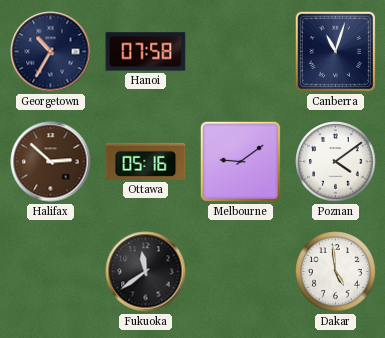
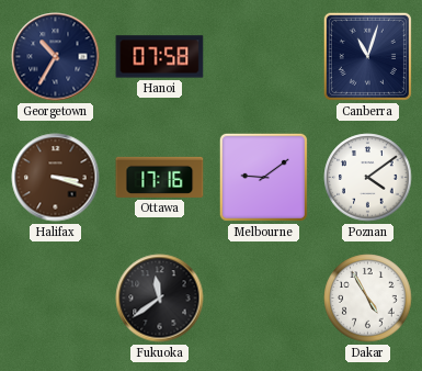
Halifax: 2:52 -> 3:18 (56, 178)
Ottawa: 05:16 -> 17:16 (160, 177)
Dakar: 4:59 -> 4:55 (368, 299)
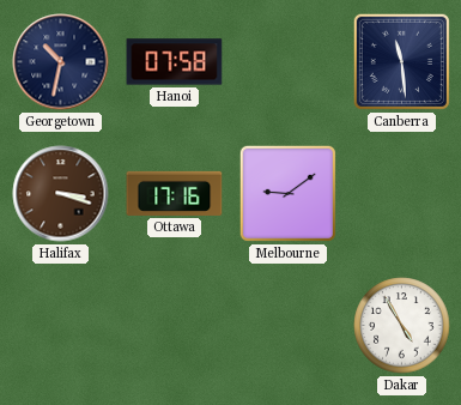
Georgetown: 10:35 -> 10:32 (61, 62)
Canberra: 11:03 -> 11:29 (401, 61)
Poznan: 4:09 -> none (368, 178)
Fukuoka: 11:39 -> none (160, 299)
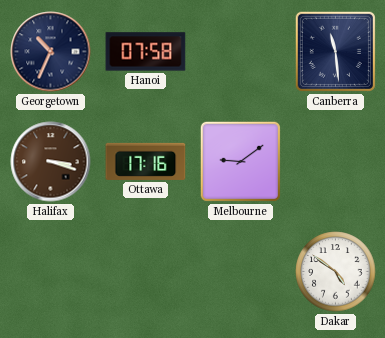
Georgetown: 10:32 -> 10:34 (51, 52)
Dakar: 4:55 -> 4:51 (336, 272)
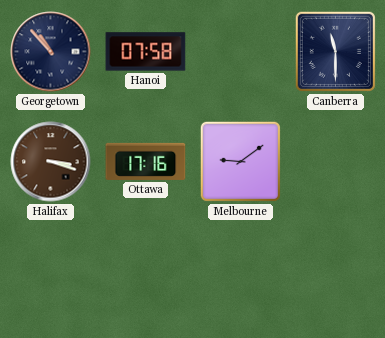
Georgetown: 10:34 -> 10:53 (51, 52)
Canberra: 11:29 -> 11:30 (335, 51)
Dakar: 4:51 -> none (336, 272)
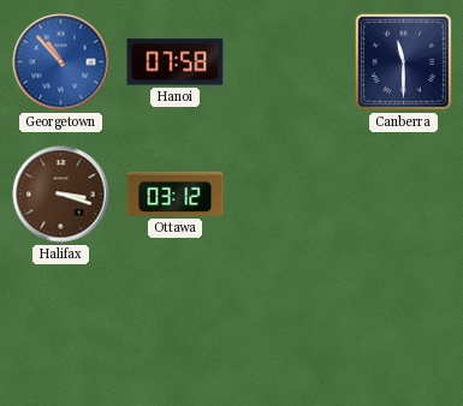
Georgetown dial: navy -> blue (61, 62)
Ottawa: 17:16 -> 03:12 (176, 193)
Melbourne: 9:09 -> none (240, 161)
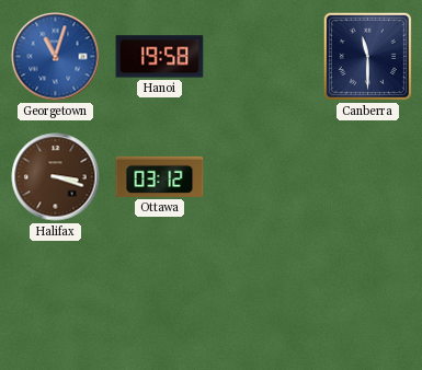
Georgetown: 10:53 -> 11:03 (56, 57)
Hanoi: 07:58 -> 19:58 (160, 57)
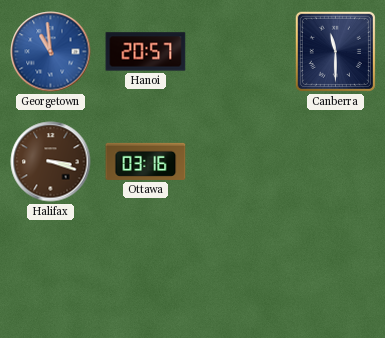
Georgetown: 11:03 -> 10:59 (51, 52)
Hanoi: 19:58 -> 20:57 (146, 52)
Ottawa: 03:12 -> 03:16 (146, 161)
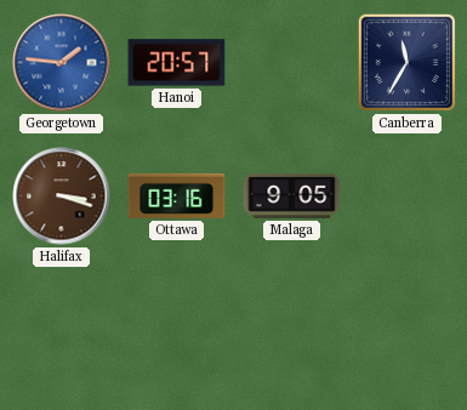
Georgetown: 10:59 -> 1:46 (62, 63)
Canberra: 11:30 -> 11:35 (406, 62)
Malaga: none -> 9:05 (292, 195)
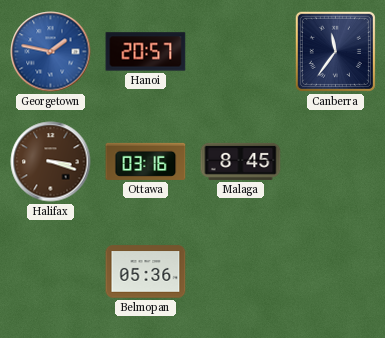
Georgetown: 1:46 -> 1:47 (51, 52)
Canberra: 11:35 -> 11:36 (335, 51)
Malaga: 9:05 -> 8:45 (241, 161)
Belmopan: none -> 05:36 (146, 272)
